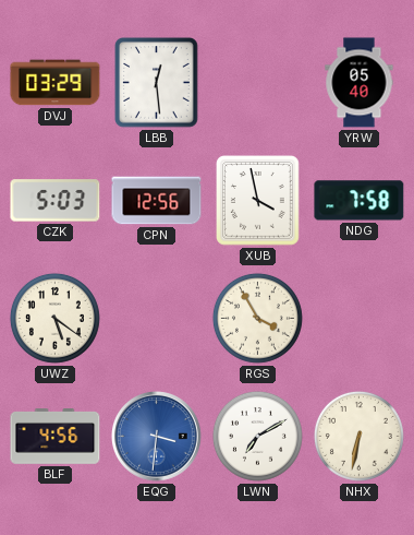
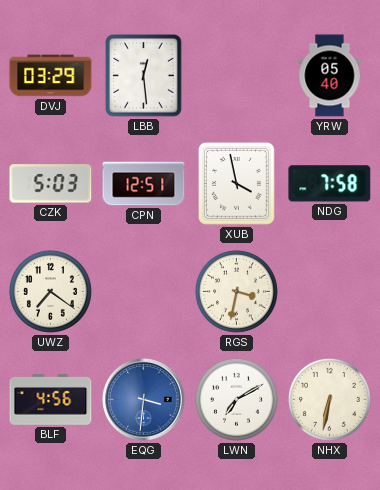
CPN: 12:56 -> 12:51 (144, 184)
UWZ: 5:21 -> 7:21 (50, 291)
RGS: 3:55 -> 3:32 (236, 291)
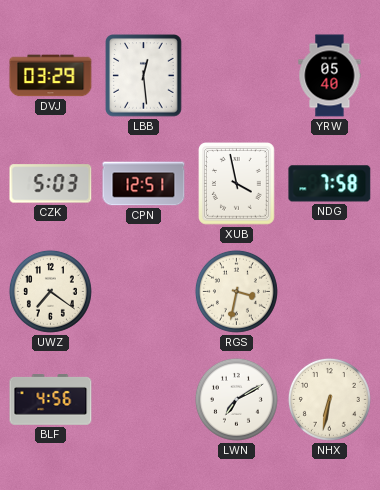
EQG: 3:31 -> none (144, 400)
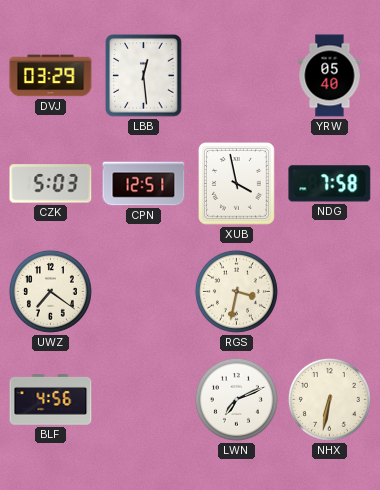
LWN: 7:10 -> 7:11 (236, 399)
